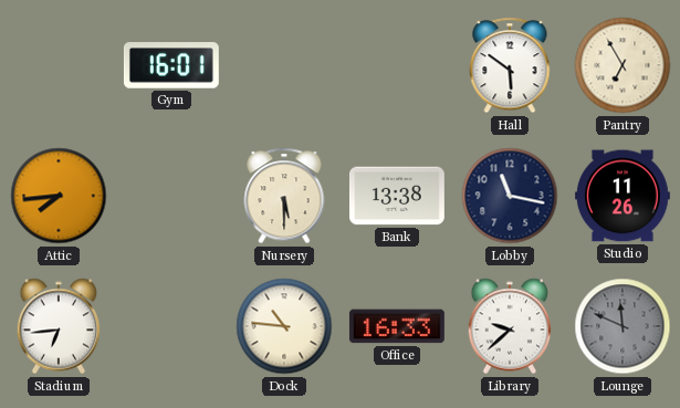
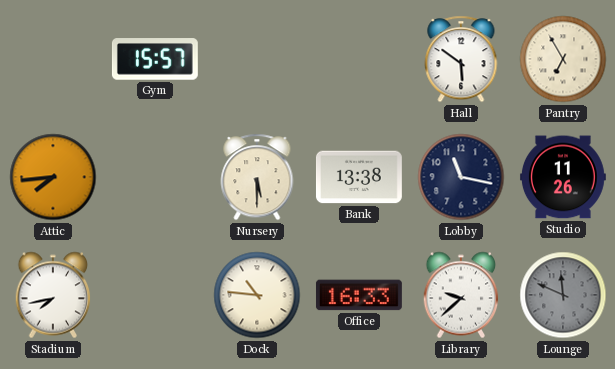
Gym: 16:01 -> 15:57 (155, 59)
Stadium: 6:44 -> 7:43 (53, 295)
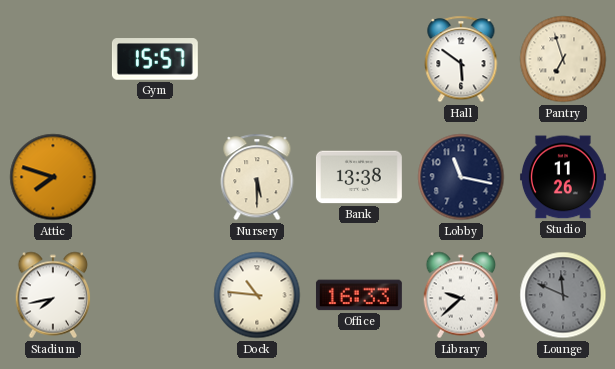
Pantry: 6:55 -> 6:57 (563, 59)
Attic: 7:44 -> 7:48 (53, 177)
